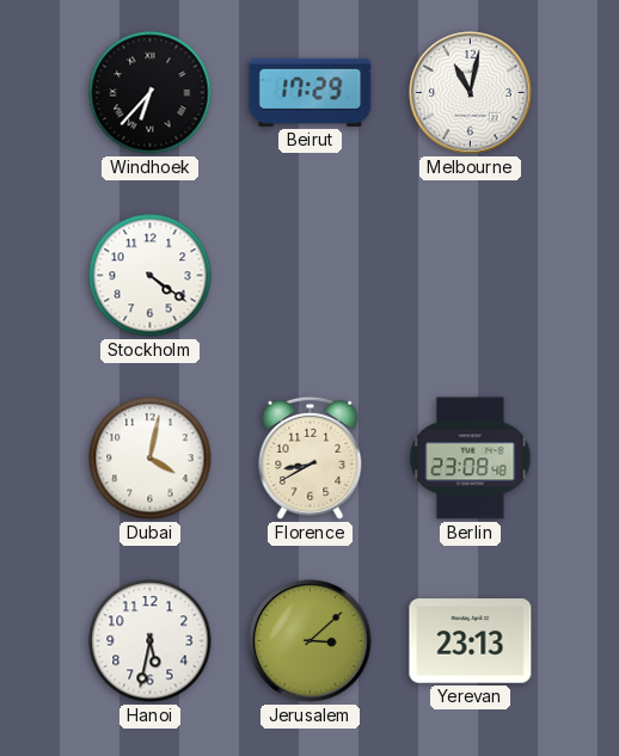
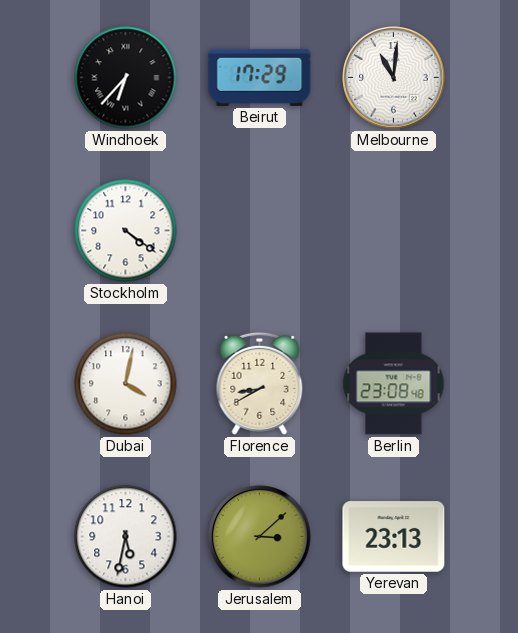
Melbourne: 11:02 -> 11:01 (394, 78)
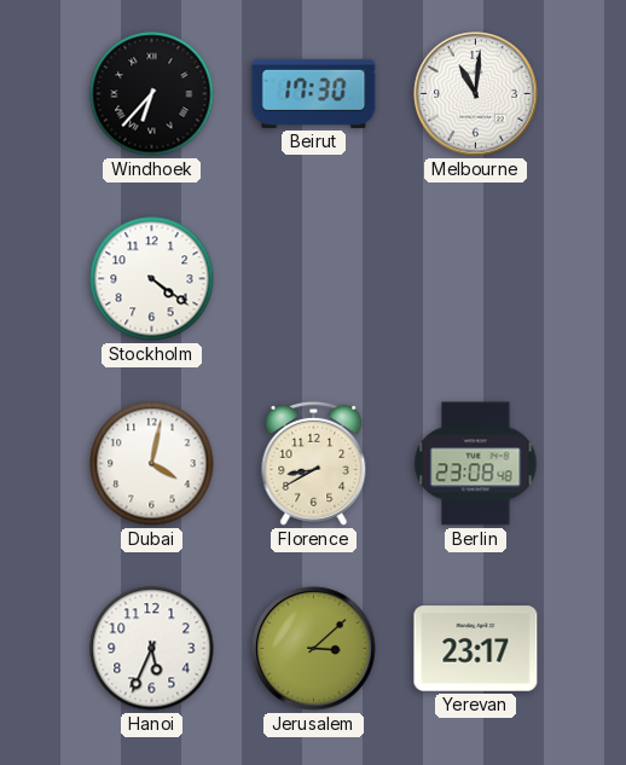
Beirut: 17:29 -> 17:30 (314, 93)
Hanoi: 5:32 -> 5:34 (152, 649)
Yerevan: 23:13 -> 23:17 (476, 649)
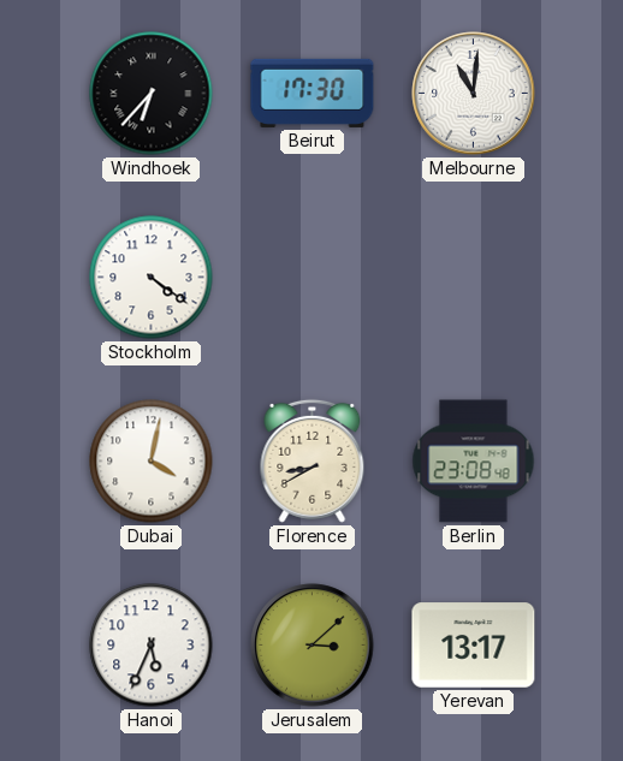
Yerevan: 23:17 -> 13:17 (474, 646)
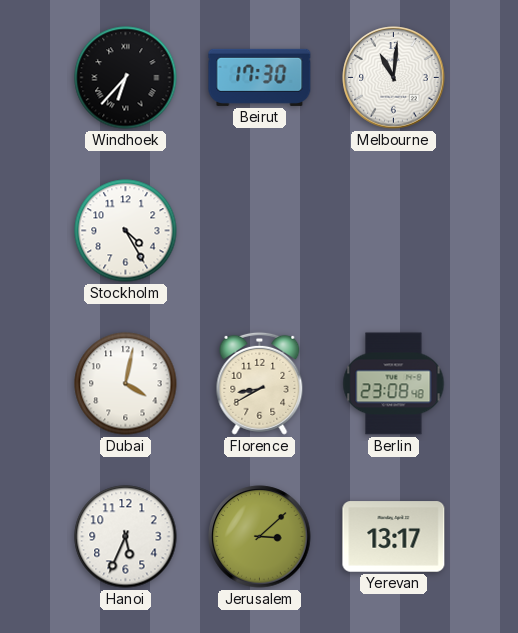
Stockholm: 4:21 -> 4:25 (126, 231)
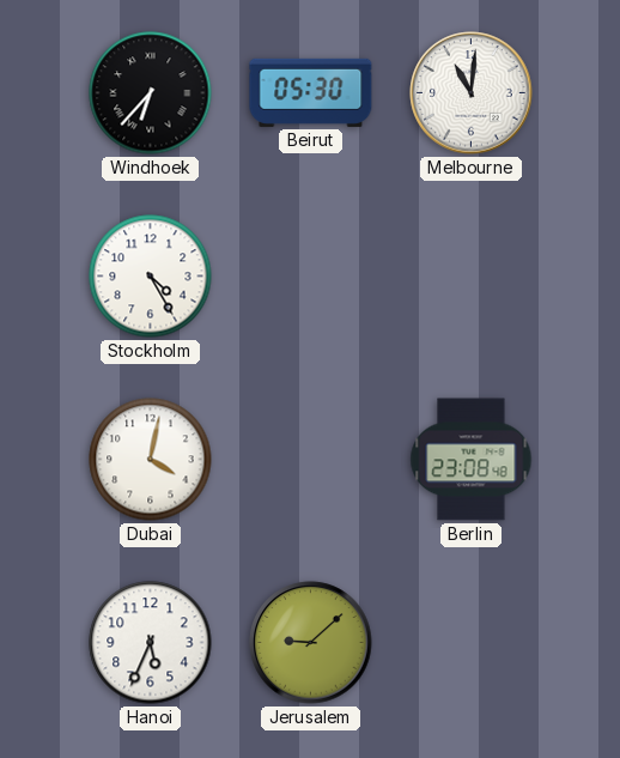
Beirut: 17:30 -> 05:30 (311, 92)
Florence: 8:40 -> none (260, 383)
Jerusalem: 3:08 -> 9:08 (311, 643)
Yerevan: 13:17 -> none (394, 537)
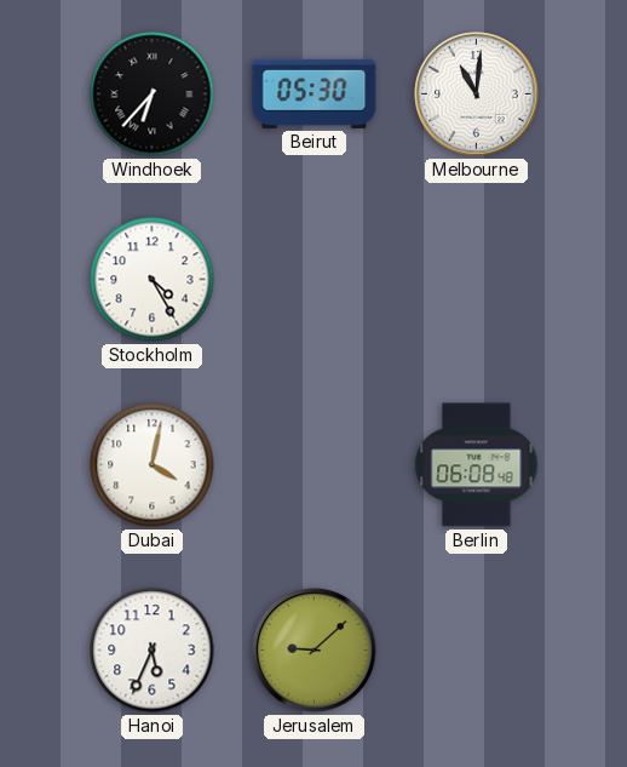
Berlin: 23:08 -> 06:08 (477, 465)
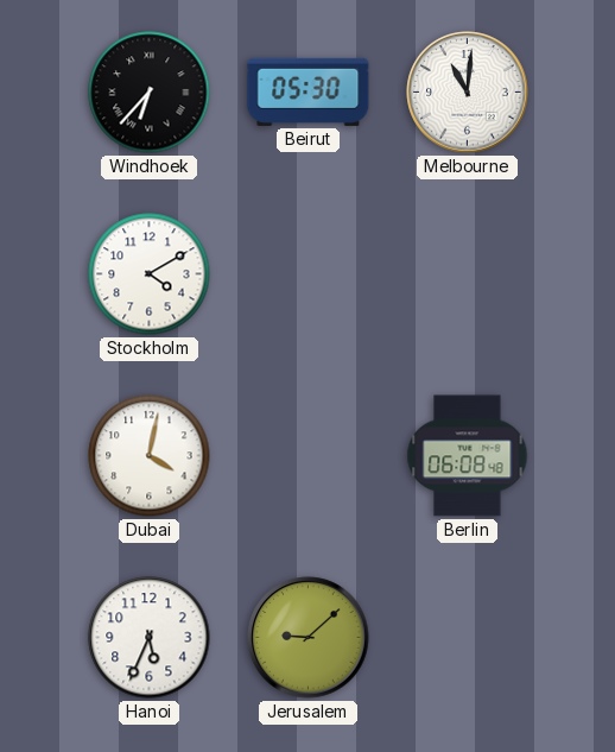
Stockholm: 4:25 -> 4:10 (150, 274)
